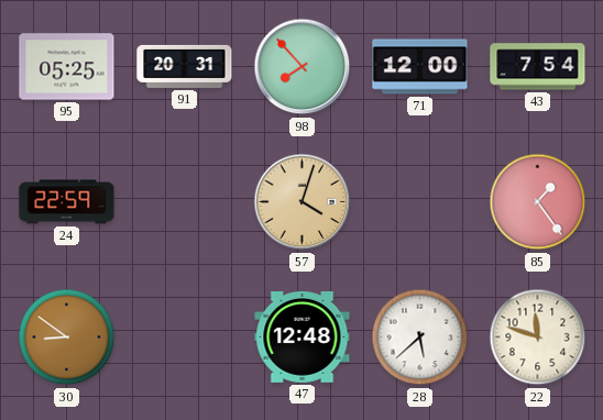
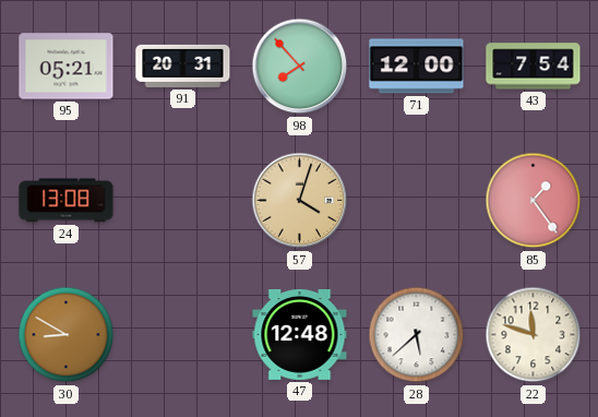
95: 05:25 -> 05:21 (67, 67)
24: 22:59 -> 13:08 (67, 201)
30: 8:51 -> 8:50 (67, 335)
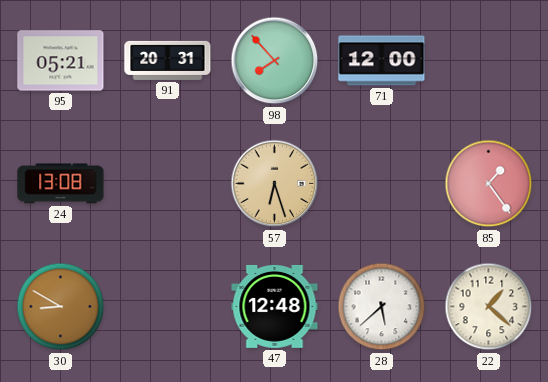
43: 7:54 -> none (534, 67)
57: 4:03 -> 6:27 (275, 184)
22: 11:48 -> 1:22 (489, 307)
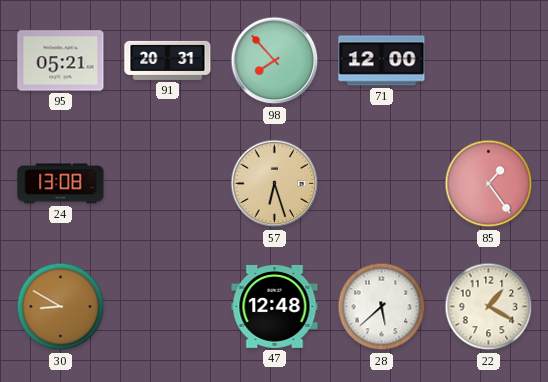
22: 1:22 -> 1:20 (489, 307)
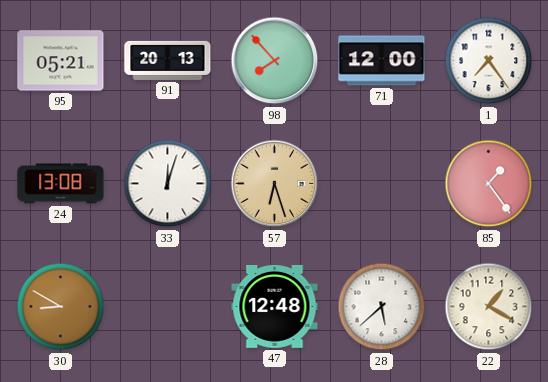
91: 20:31 -> 20:13 (168, 60)
1: none -> 7:24 (489, 61)
33: none -> 12:03 (168, 184)
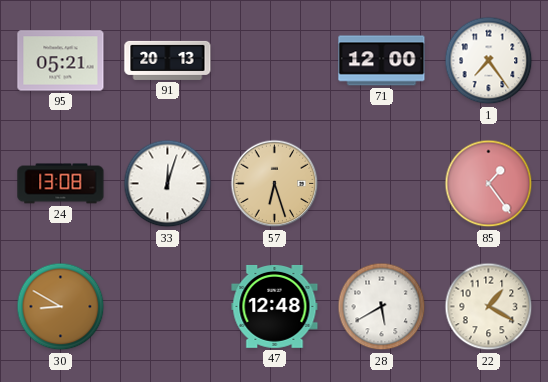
98: 7:53 -> none (275, 61)
28: 5:38 -> 5:40 (382, 307)
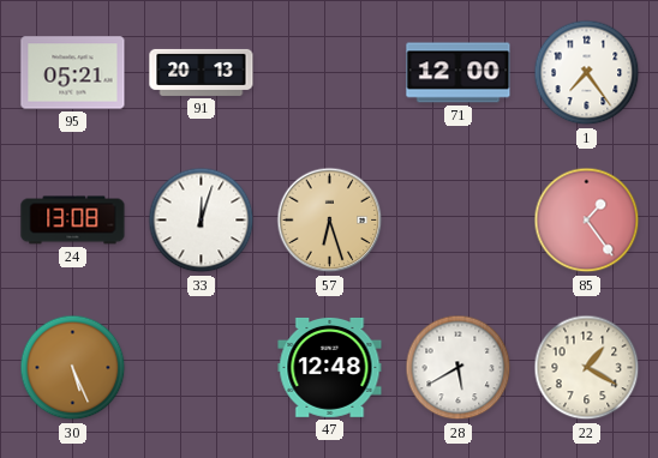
30: 8:50 -> 5:26 (73, 368)
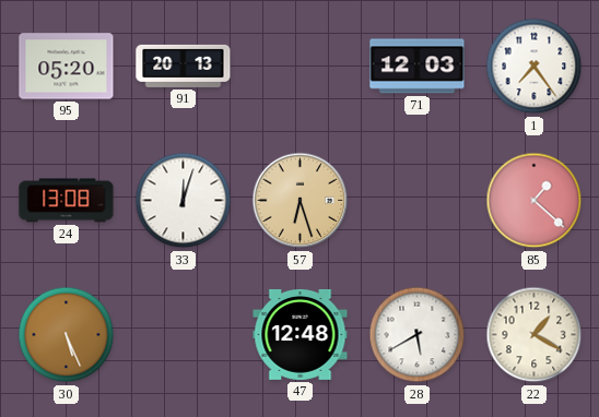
95: 05:21 -> 05:20 (67, 67)
71: 12:00 -> 12:03 (418, 67)
85: 1:24 -> 1:22 (535, 201)
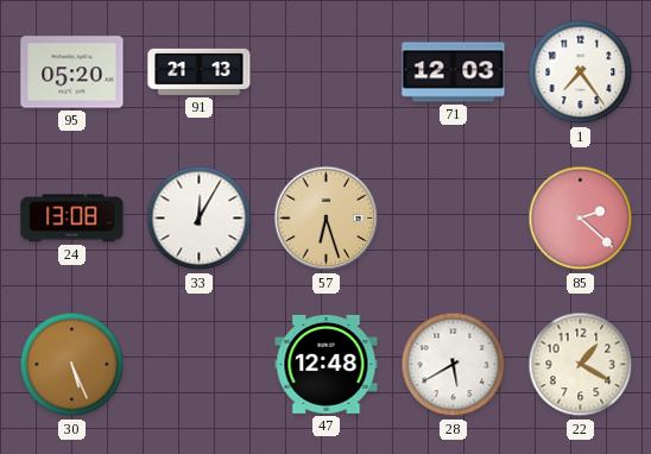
91: 20:13 -> 21:13 (200, 71)
33: 12:03 -> 12:05 (200, 219)
85: 1:22 -> 2:22 (581, 219)
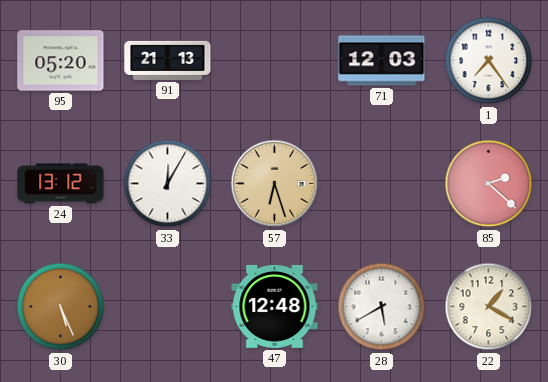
24: 13:08 -> 13:12 (61, 184)
